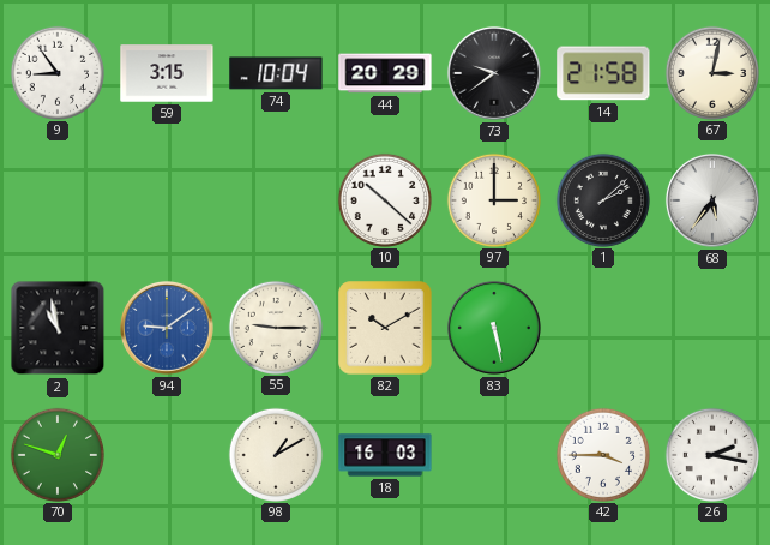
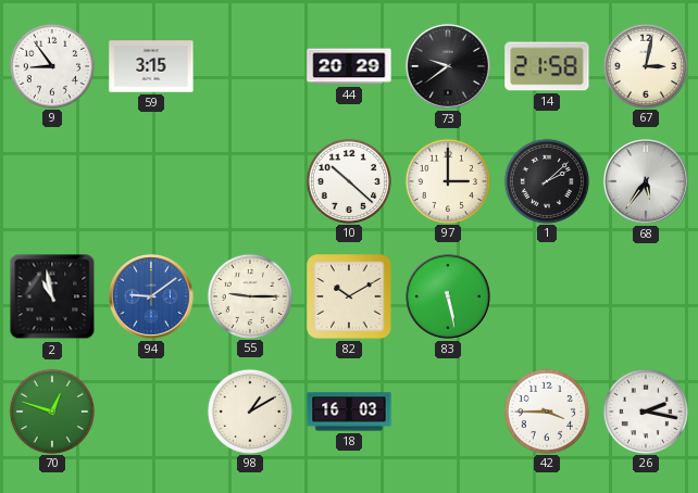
74: 10:04 -> none (276, 73)
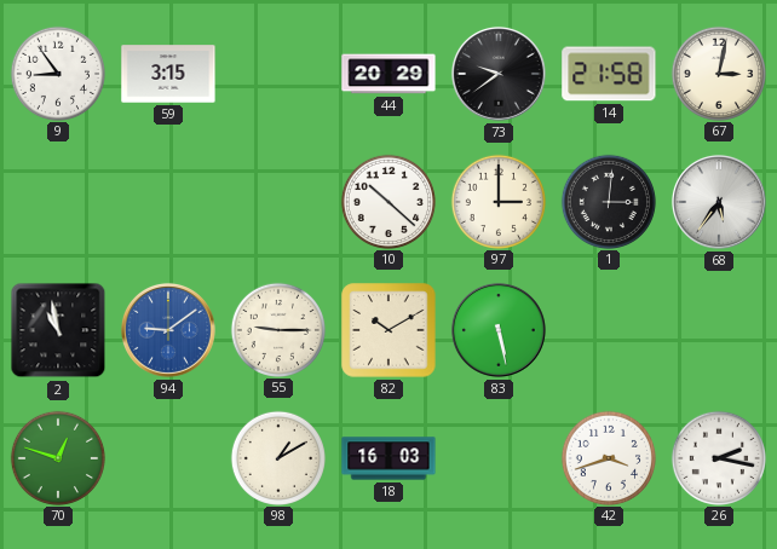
1: 2:08 -> 3:01 (608, 201)
42: 3:45 -> 3:42 (608, 457)
